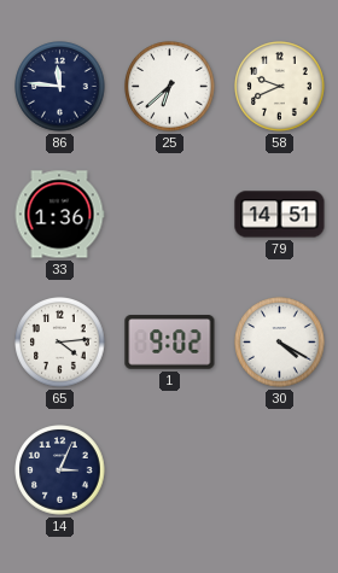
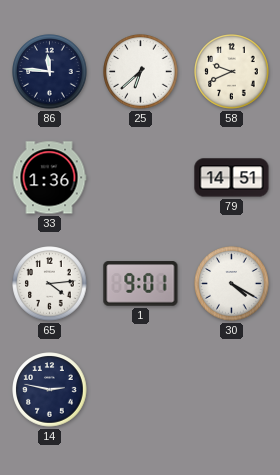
1: 9:02 -> 9:01 (141, 284)
14: 3:04 -> 2:47 (50, 390)
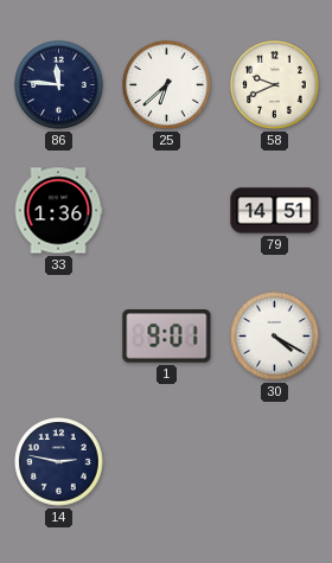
65: 4:14 -> none (50, 284)
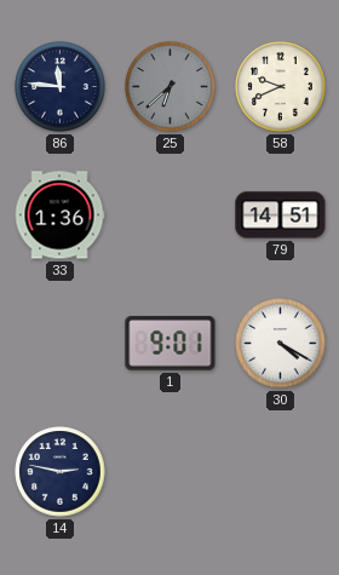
25 dial: white -> grey (171, 87)
